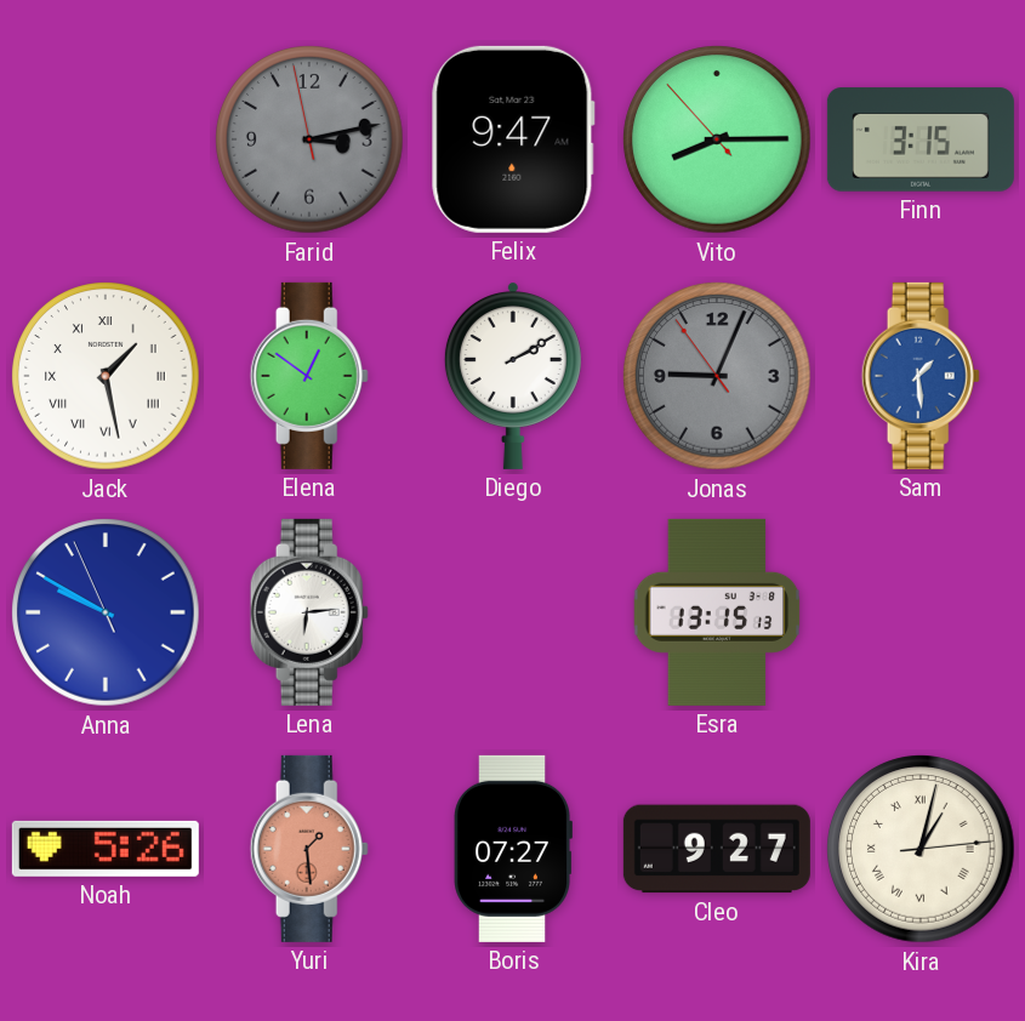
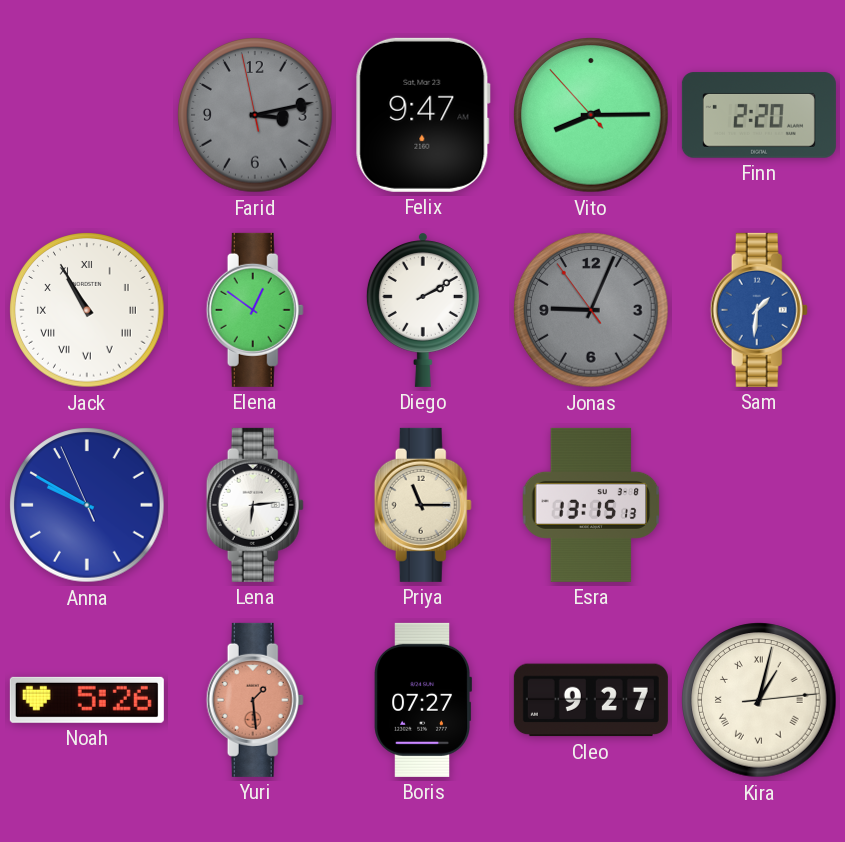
Finn: 3:15 -> 2:20 (759, 115)
Jack: 1:28 -> 10:55 (87, 310)
Sam: 1:29 -> 1:31 (759, 310)
Priya: none -> 11:15 (423, 505)
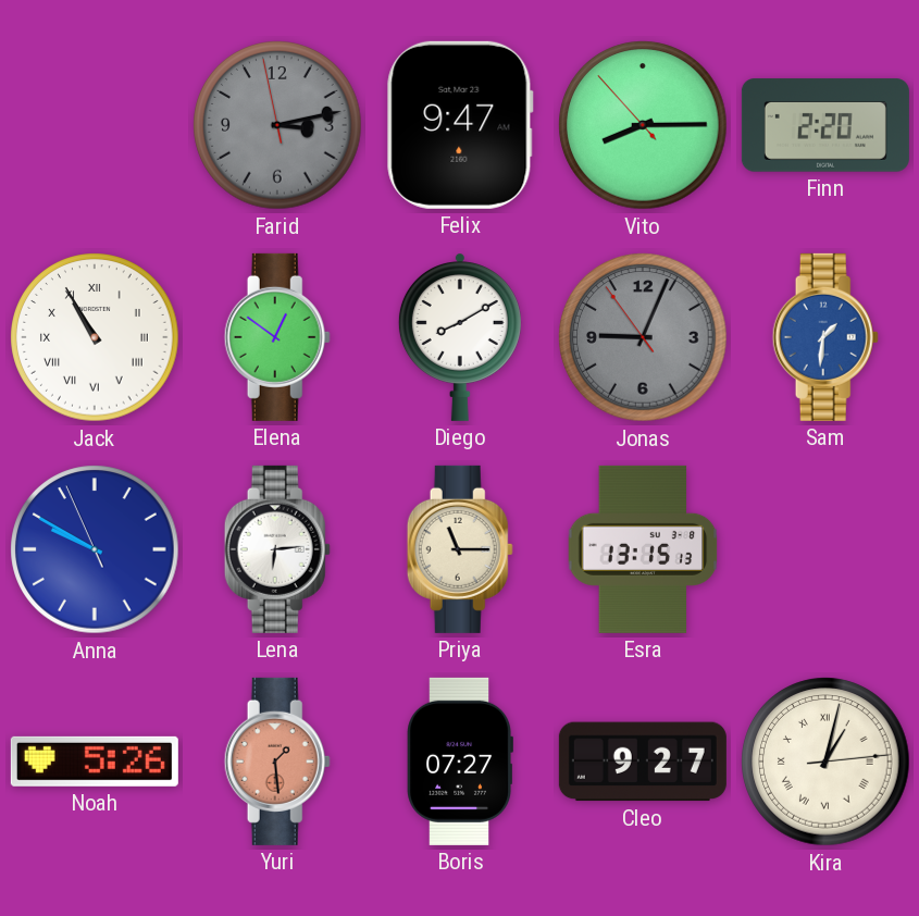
Diego: 2:10 -> 8:10 (460, 337)
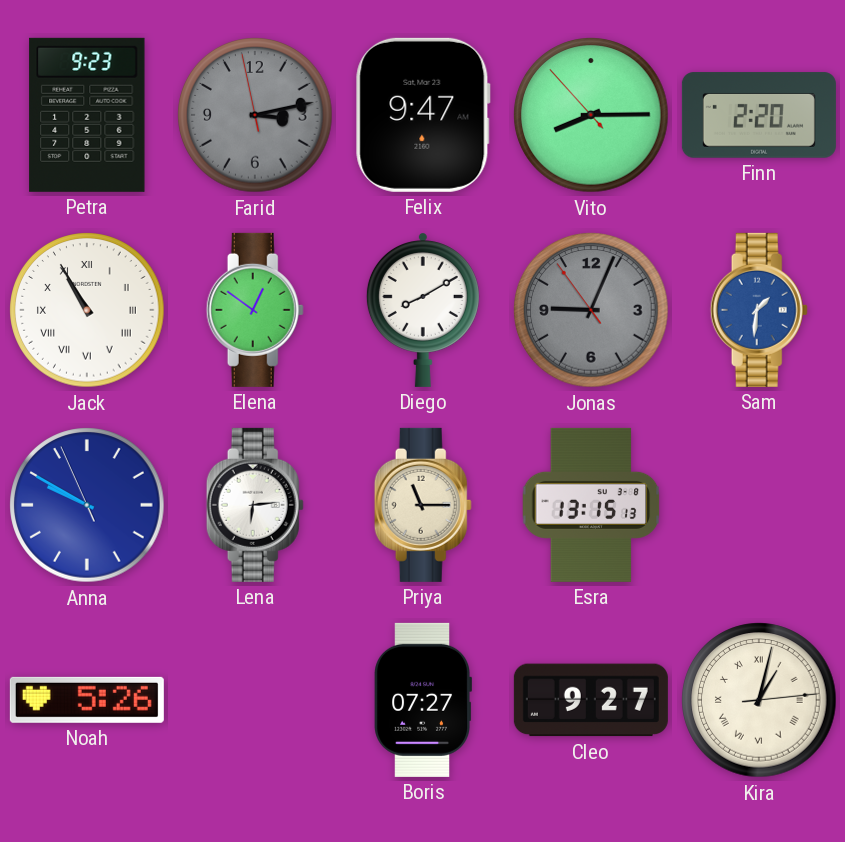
Petra: none -> 9:23 (87, 115)
Yuri: 1:29 -> none (277, 762)
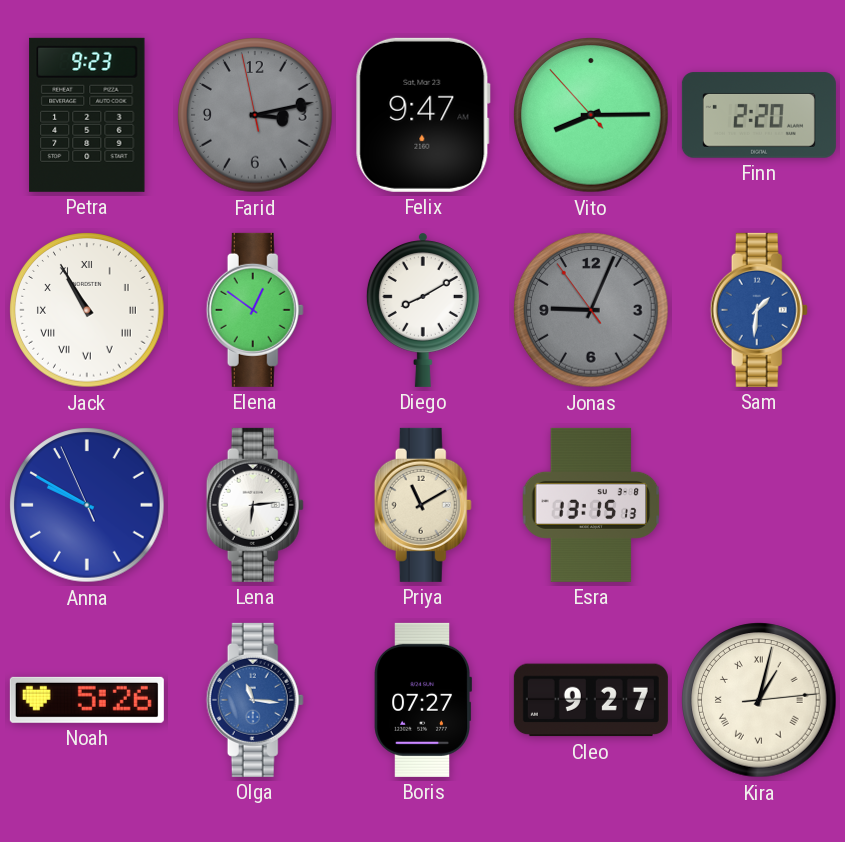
Priya: 11:15 -> 11:10 (423, 505)
Olga: none -> 11:16 (255, 700)
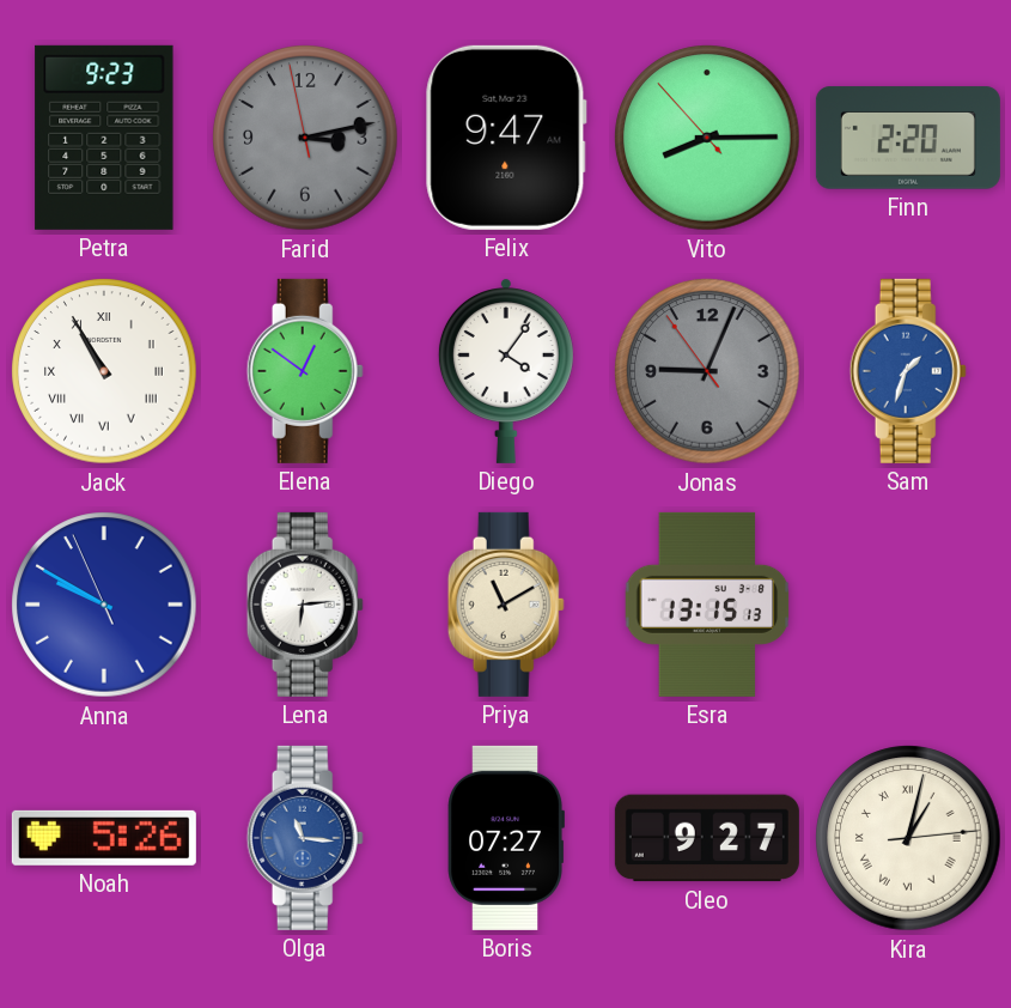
Diego: 8:10 -> 4:06 (506, 371)
Sam: 1:31 -> 1:33 (908, 371)
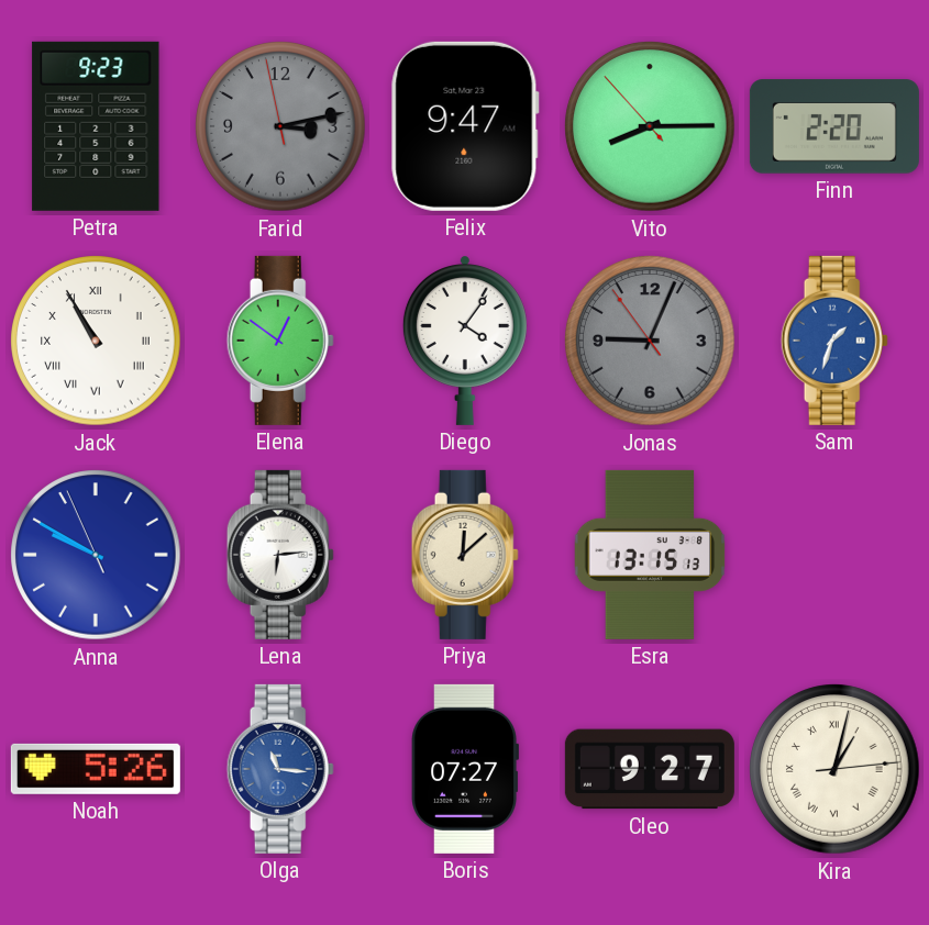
Priya: 11:10 -> 12:08 (465, 555)
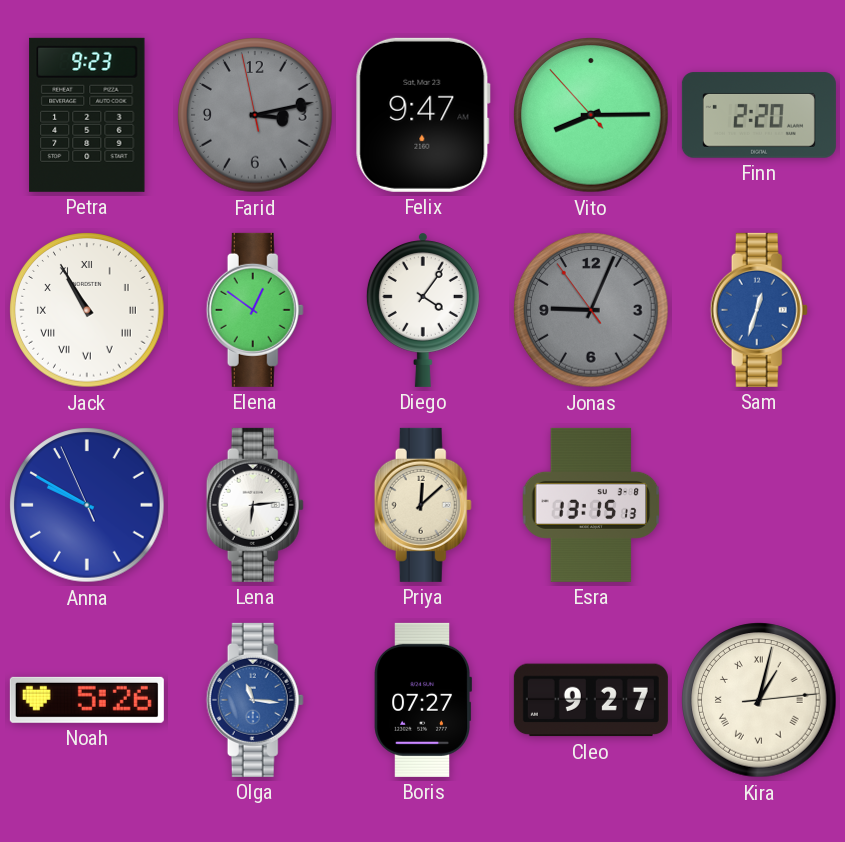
Sam: 1:33 -> 12:33 (759, 310)
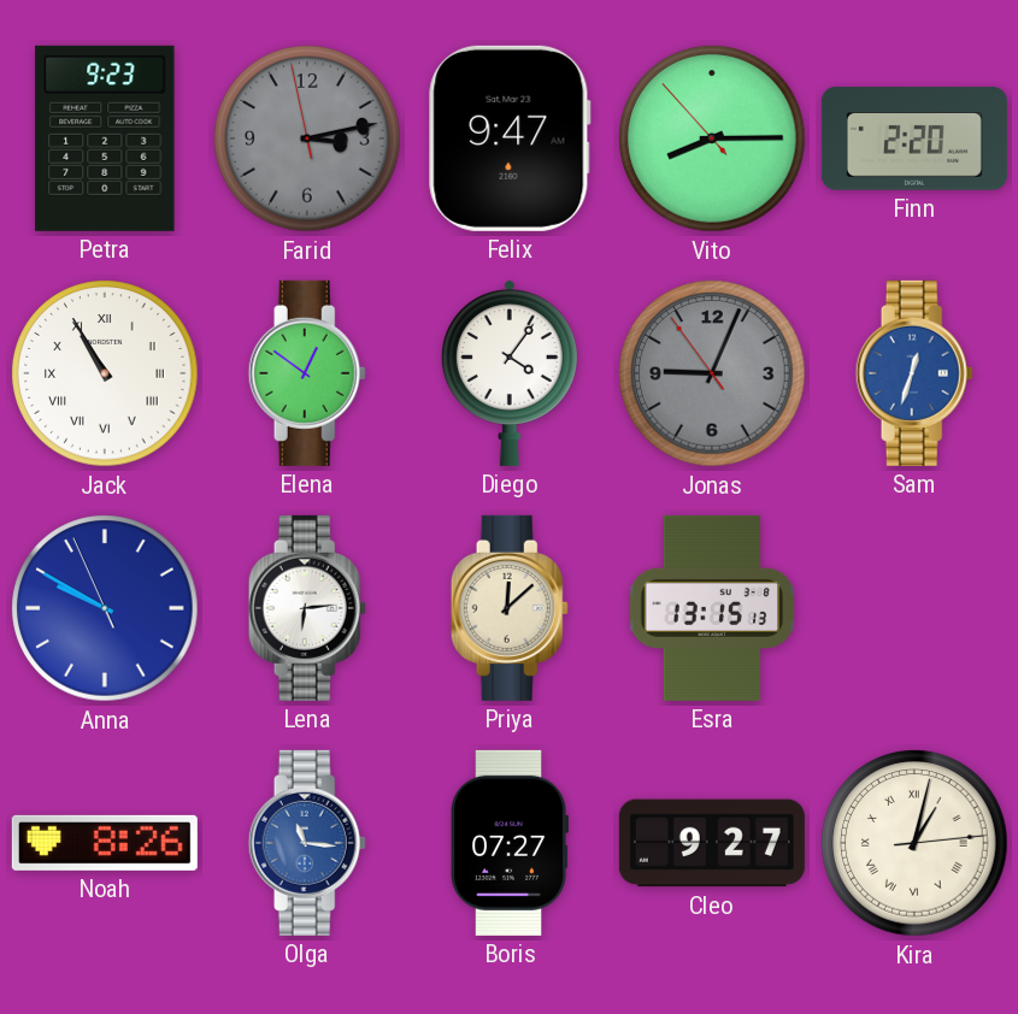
Noah: 5:26 -> 8:26 (105, 843)
